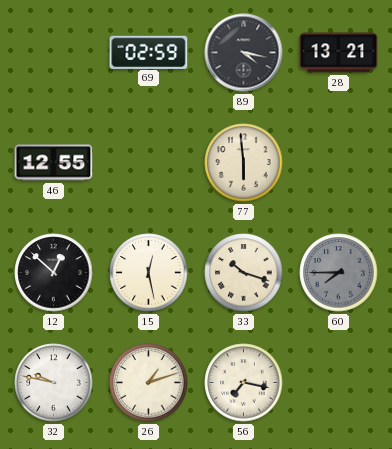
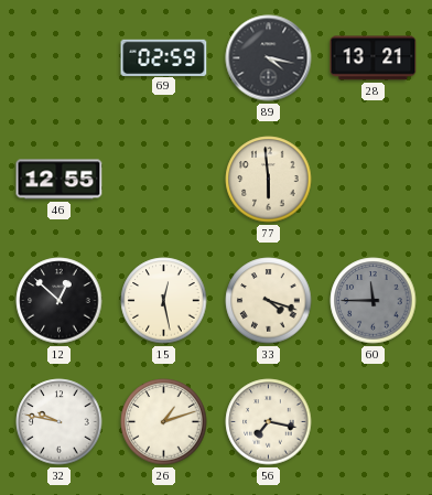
33: 10:18 -> 4:18 (269, 301)
60: 7:45 -> 11:45 (374, 301)
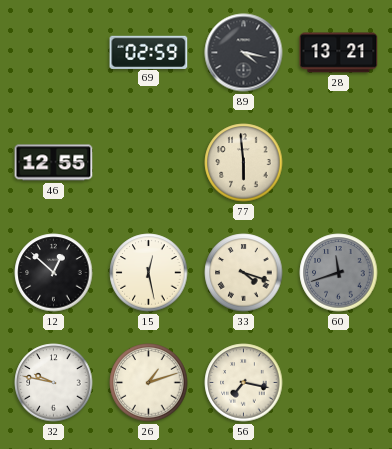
60: 11:45 -> 11:42 (339, 273)
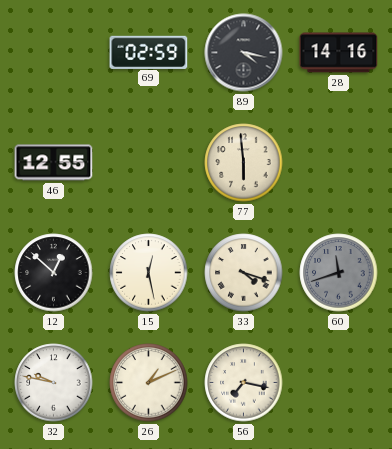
28: 13:21 -> 14:16 (339, 53)
26: 1:12 -> 1:11 (149, 383)
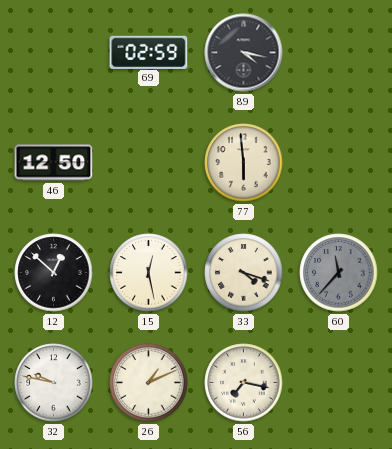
28: 14:16 -> none (339, 53)
46: 12:55 -> 12:50 (54, 163)
60: 11:42 -> 11:37 (339, 273)
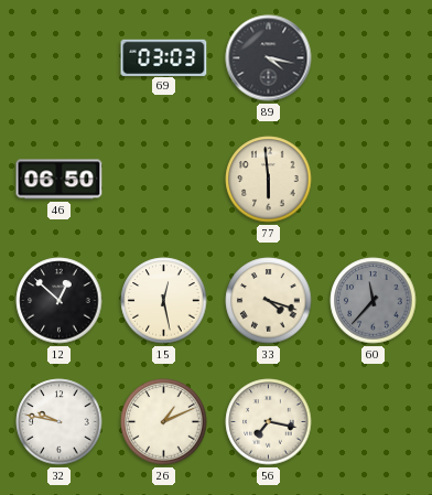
69: 02:59 -> 03:03 (164, 57)
46: 12:50 -> 06:50 (60, 180)
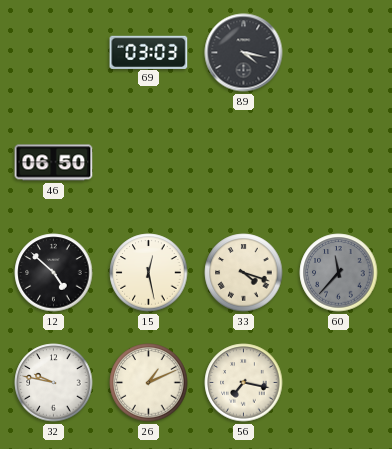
77: 5:59 -> none (269, 180)
12: 12:52 -> 4:52 (54, 273)
